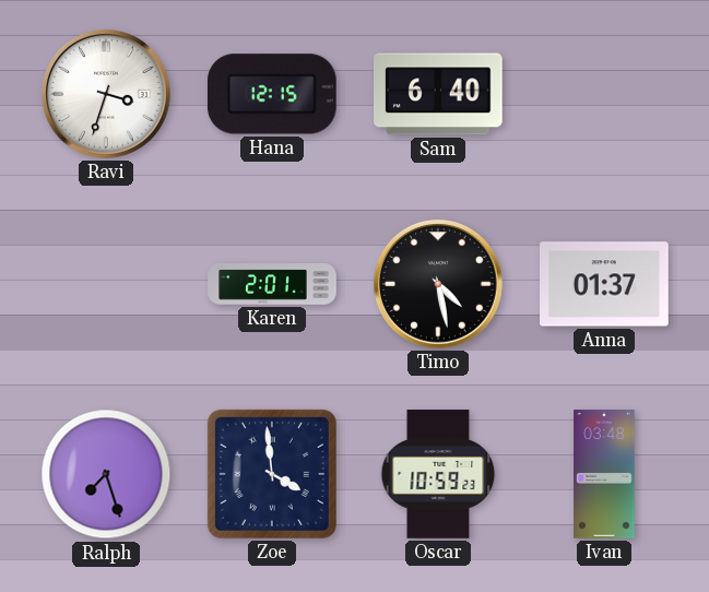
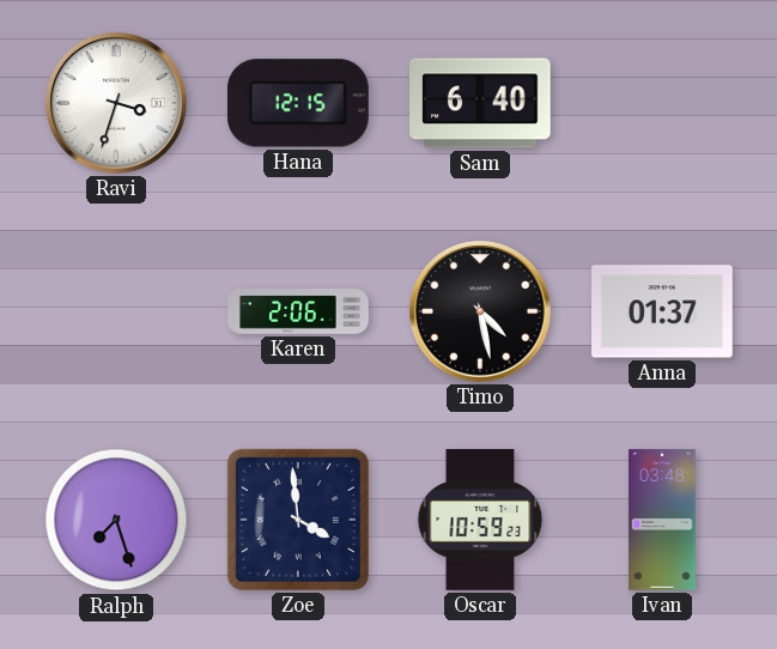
Karen: 2:01 -> 2:06 (298, 311)
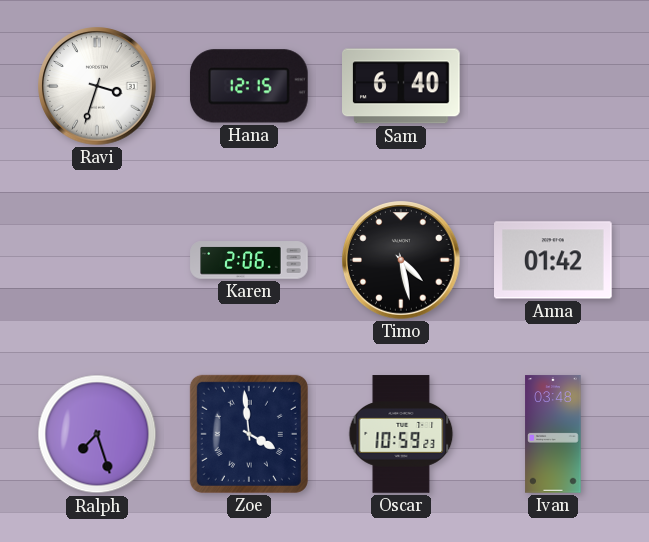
Anna: 01:37 -> 01:42 (554, 260)
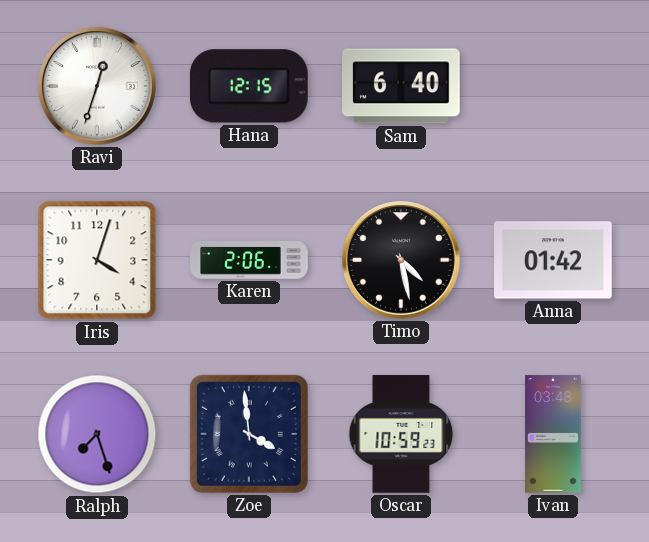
Ravi: 3:33 -> 12:33 (97, 86)
Iris: none -> 4:03 (97, 260)
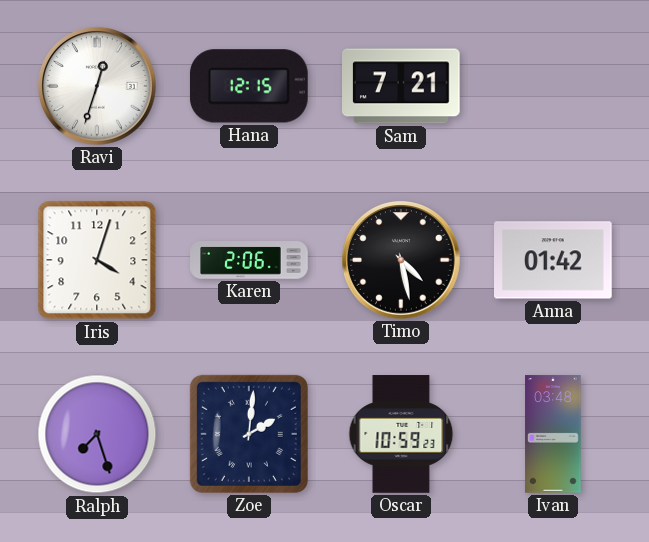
Sam: 6:40 -> 7:21 (402, 86)
Zoe: 3:59 -> 2:01 (249, 434)
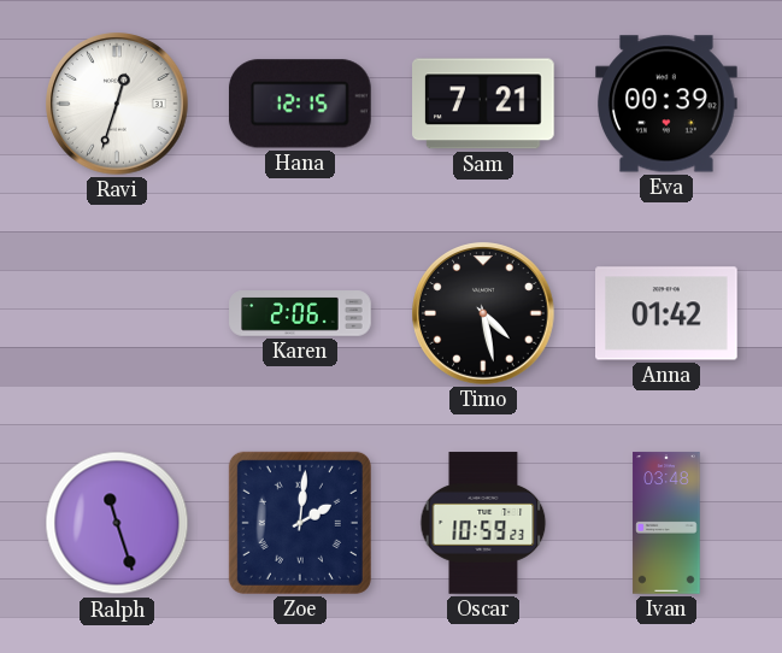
Eva: none -> 00:39 (668, 104)
Iris: 4:03 -> none (97, 260)
Ralph: 7:27 -> 11:27 (117, 523)
